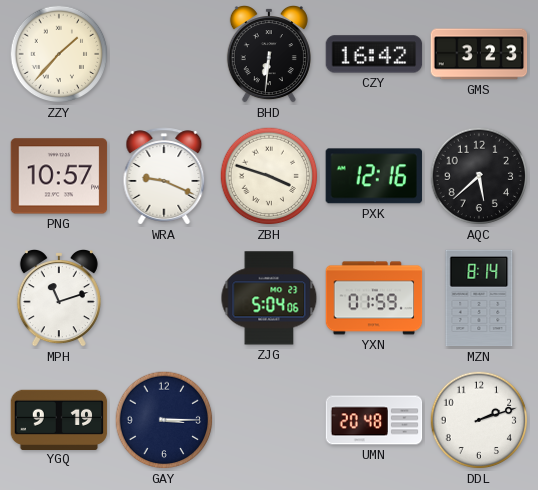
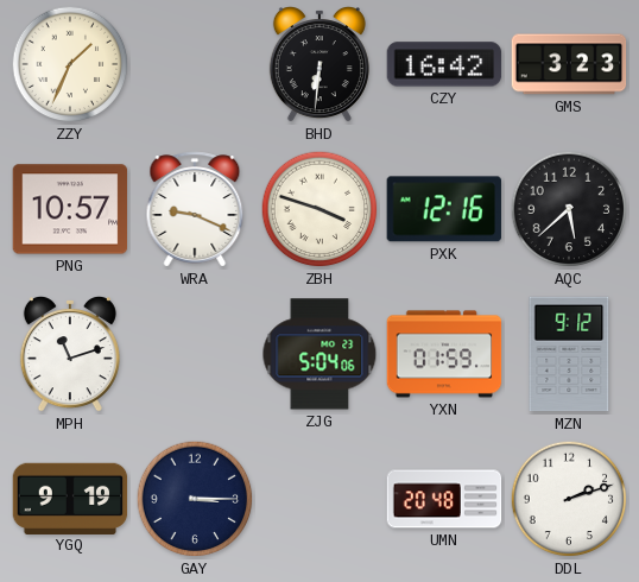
ZZY: 1:37 -> 1:34 (70, 64)
MZN: 8:14 -> 9:12 (569, 354)
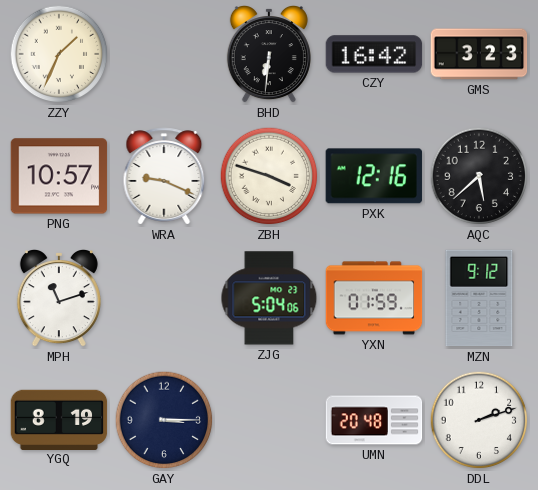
YGQ: 9:19 -> 8:19 (59, 419)
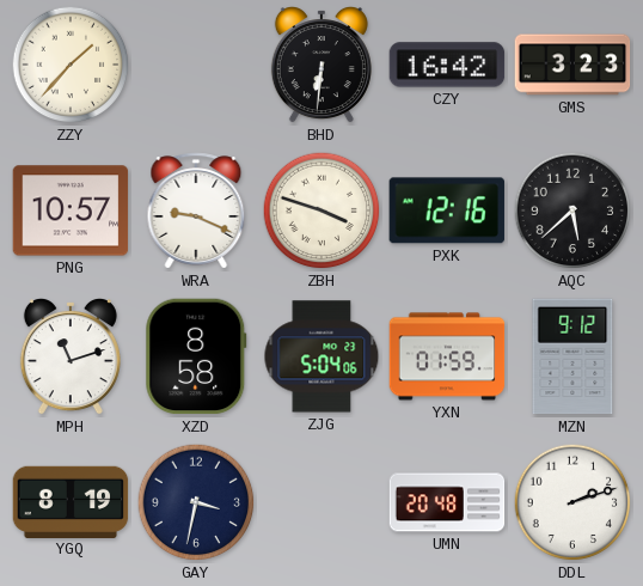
ZZY: 1:34 -> 1:37 (71, 65)
XZD: none -> 8:58 (196, 356)
GAY: 3:15 -> 3:32 (196, 502)
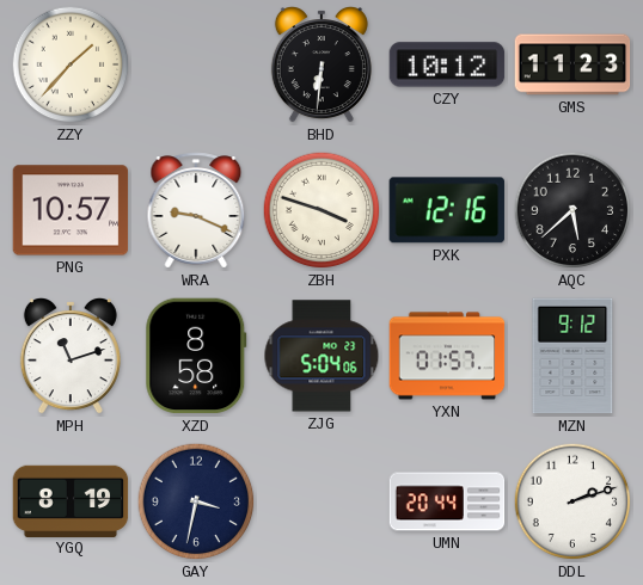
CZY: 16:42 -> 10:12 (447, 64)
GMS: 3:23 -> 11:23 (572, 64)
YXN: 01:59 -> 01:57 (447, 356)
UMN: 20:48 -> 20:44 (447, 501)
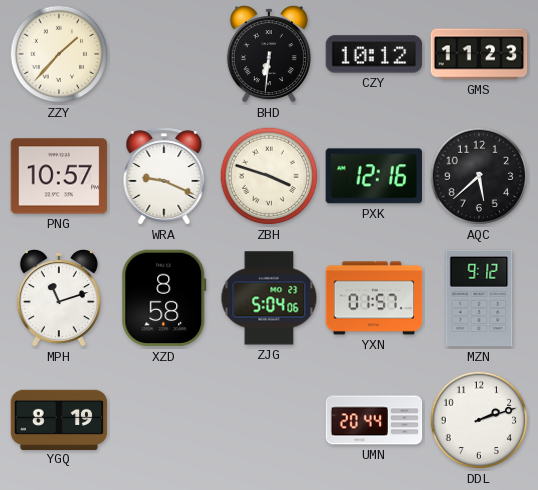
GAY: 3:32 -> none (196, 501)
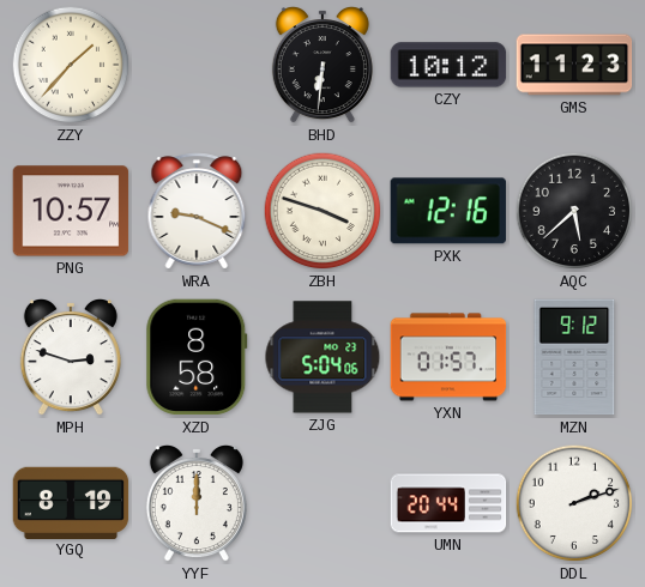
MPH: 11:12 -> 2:48 (71, 358)
YYF: none -> 12:00 (197, 504)
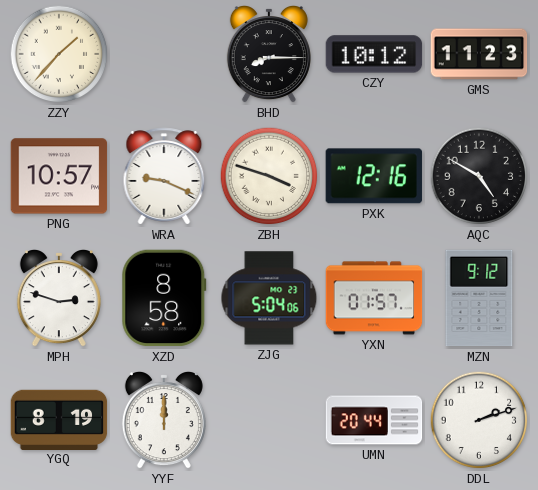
BHD: 6:31 -> 8:15 (269, 55)
AQC: 5:38 -> 4:50 (479, 176)
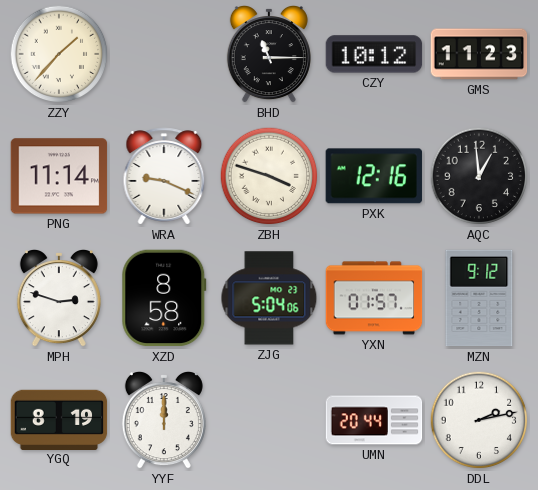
BHD: 8:15 -> 11:15 (269, 55)
PNG: 10:57 -> 11:14 (59, 176)
AQC: 4:50 -> 12:59 (479, 176)
DDL: 2:12 -> 2:13 (479, 420)
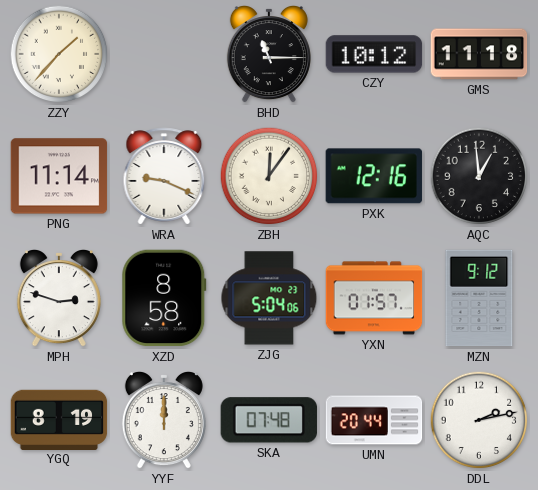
GMS: 11:23 -> 11:18 (479, 54)
ZBH: 3:48 -> 12:06 (269, 176)
SKA: none -> 07:48 (268, 420)
